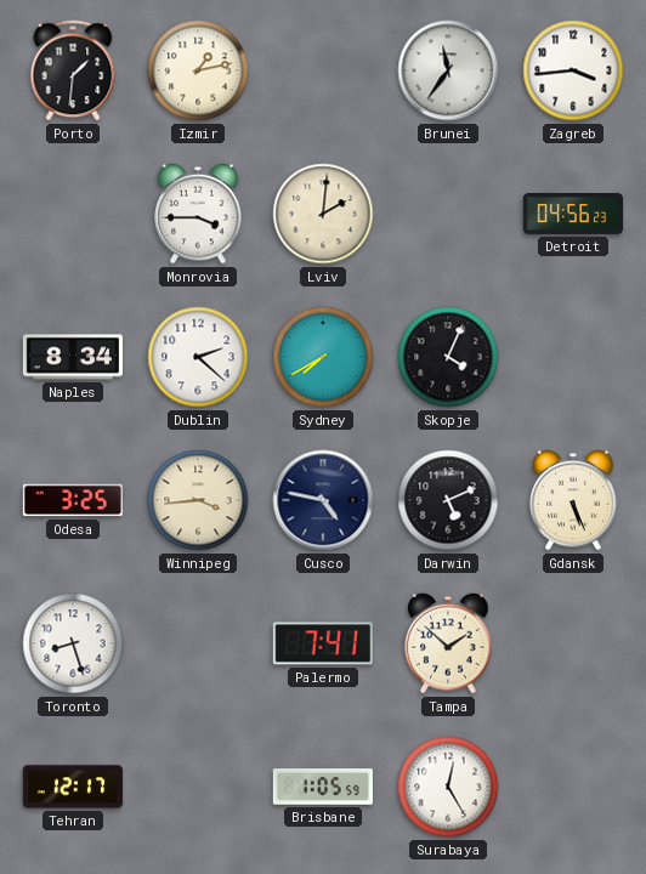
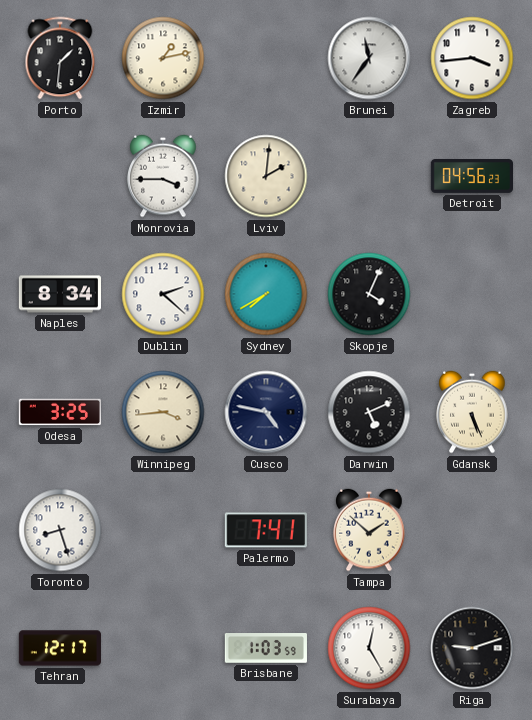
Brisbane: 1:05 -> 1:03 (266, 648)
Riga: none -> 9:12 (472, 648)
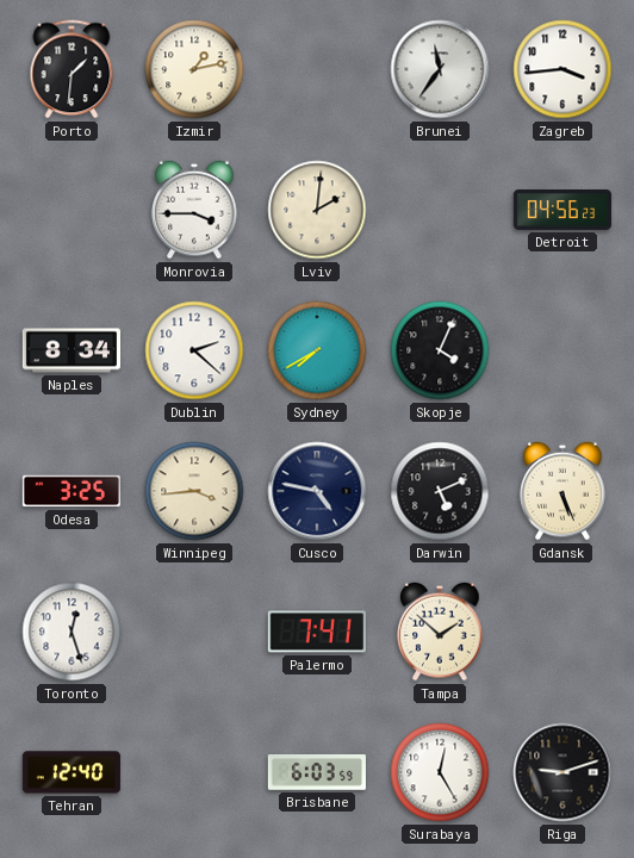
Toronto: 8:27 -> 12:27 (72, 632)
Tehran: 12:17 -> 12:40 (70, 772)
Brisbane: 1:03 -> 6:03 (317, 772)
